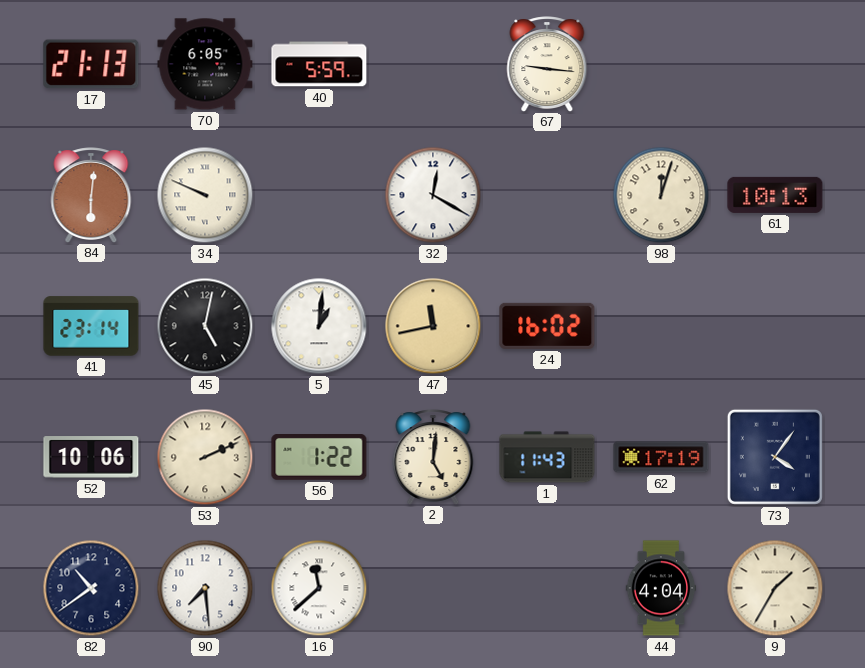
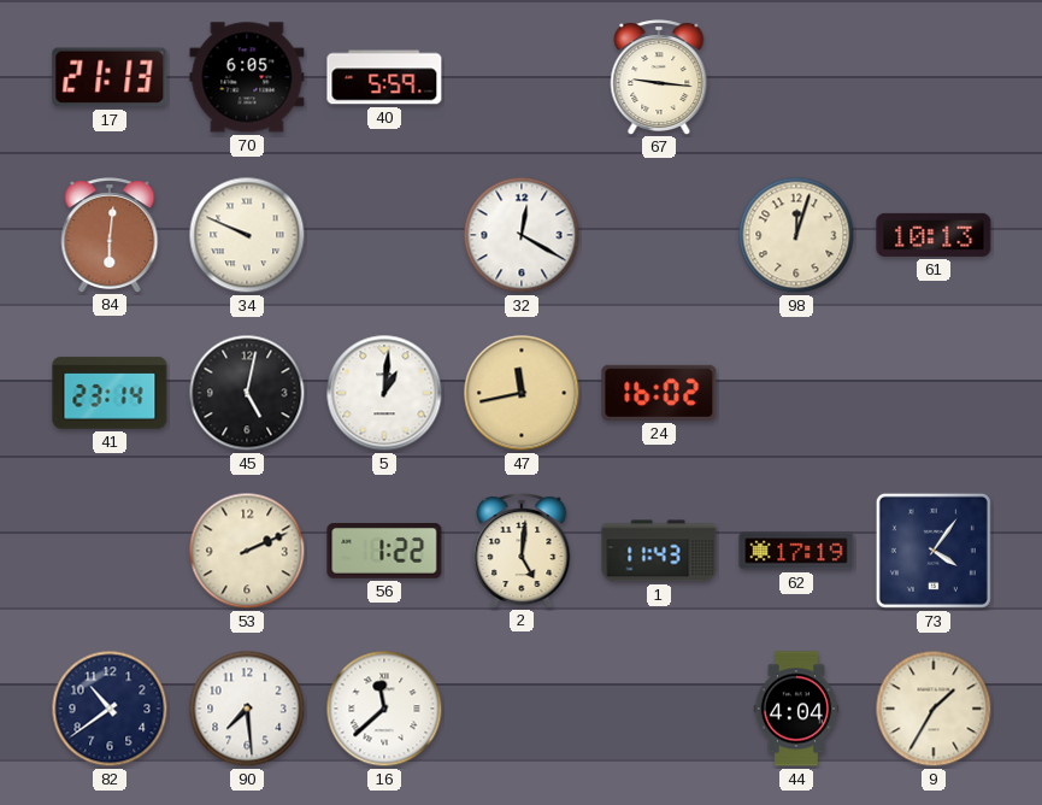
52: 10:06 -> none (91, 457)
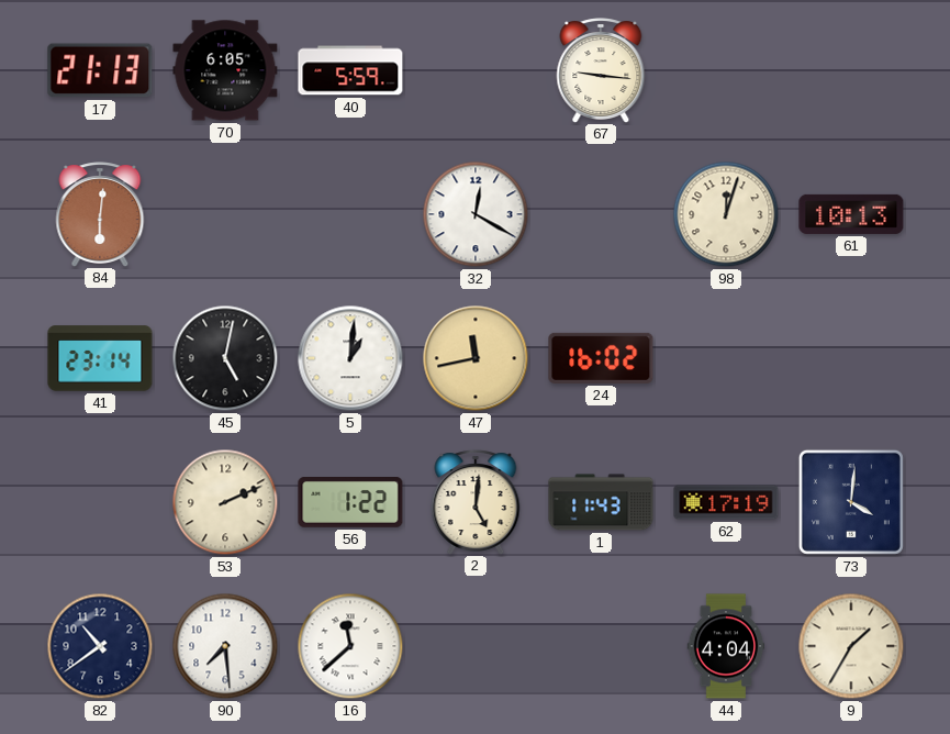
34: 9:49 -> none (247, 235)
73: 4:06 -> 4:01 (851, 502)
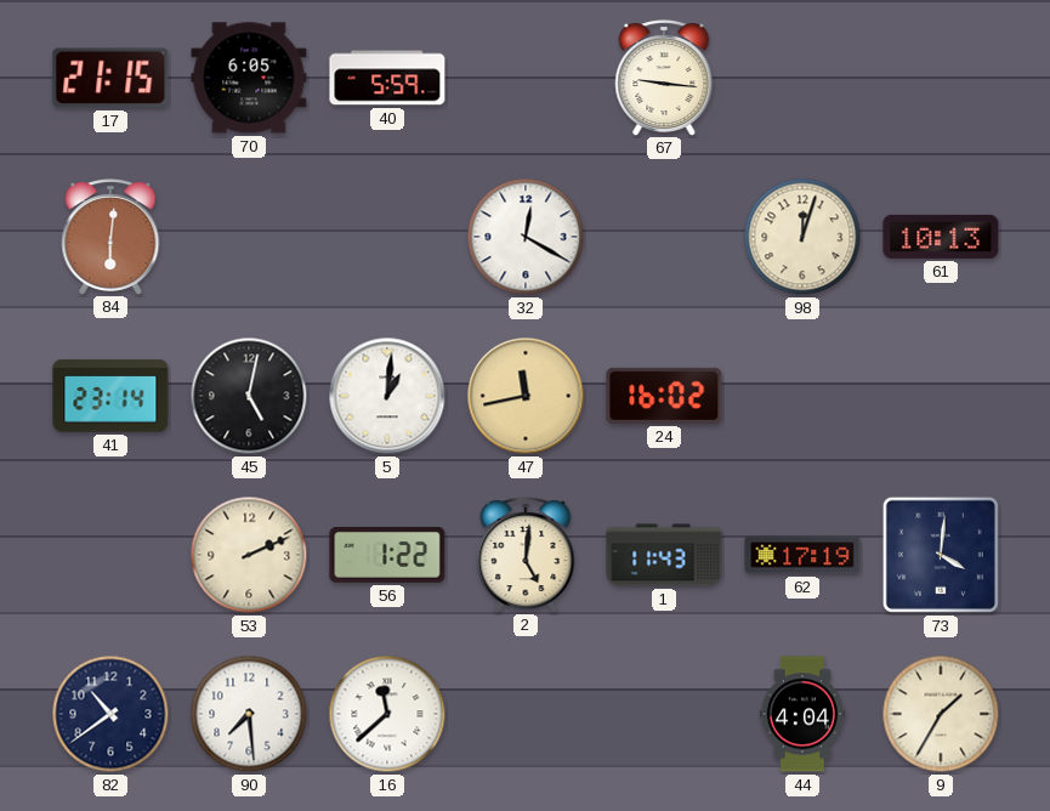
17: 21:13 -> 21:15 (110, 78)
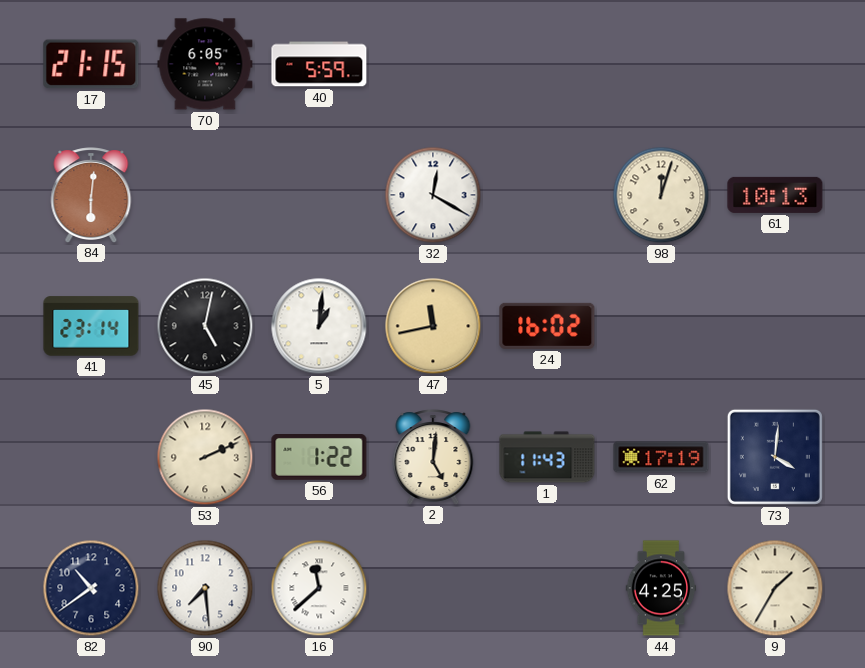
67: 9:16 -> none (664, 78)
44: 4:04 -> 4:25 (661, 588)
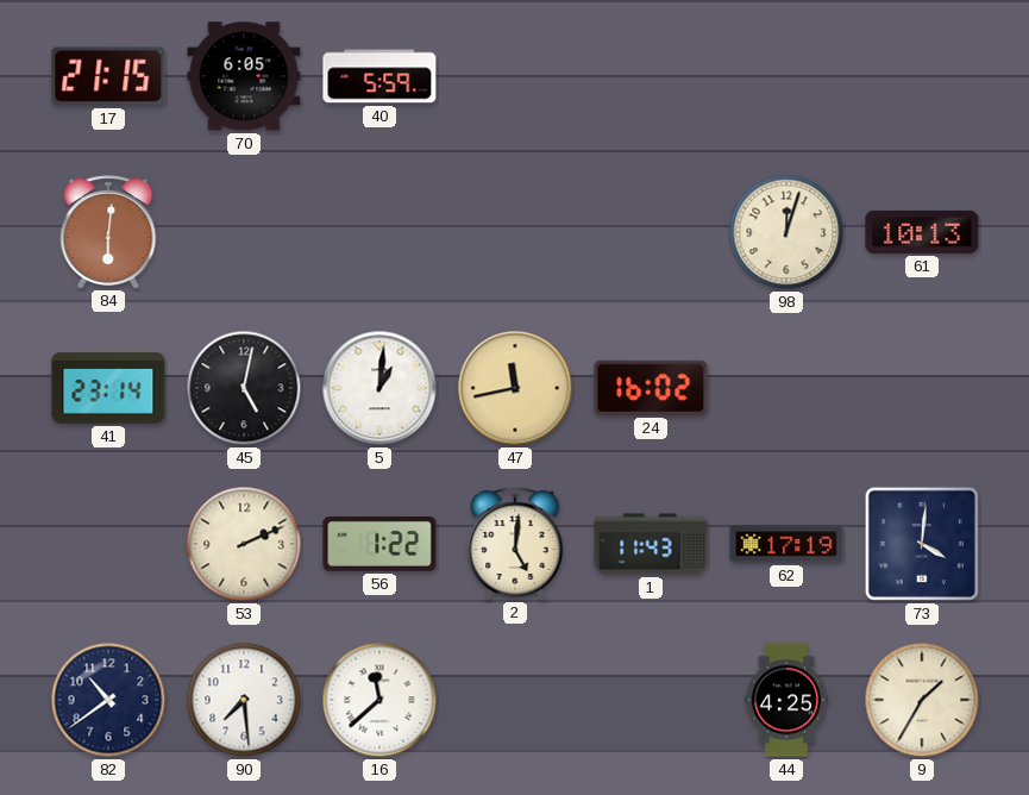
32: 12:20 -> none (433, 195)
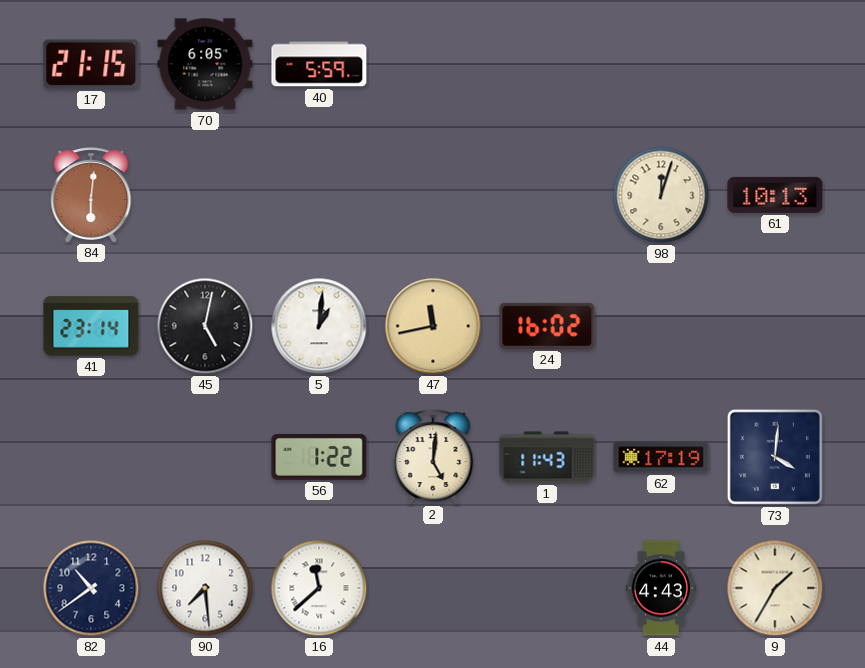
53: 2:11 -> none (244, 544)
44: 4:25 -> 4:43 (661, 588)
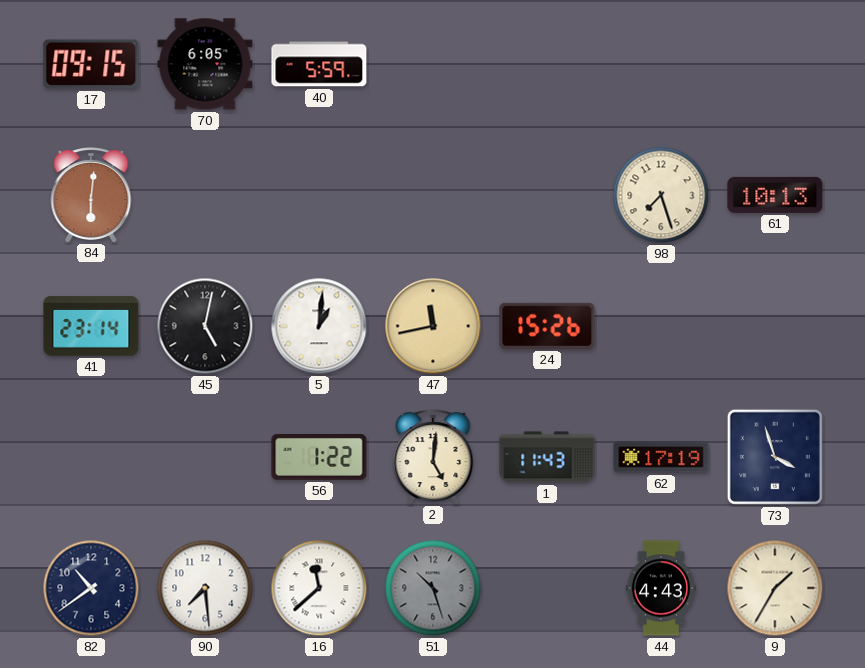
17: 21:15 -> 09:15 (91, 64)
98: 12:03 -> 7:27 (661, 195)
24: 16:02 -> 15:26 (547, 326)
73: 4:01 -> 3:57 (775, 457)
51: none -> 10:27 (433, 588)
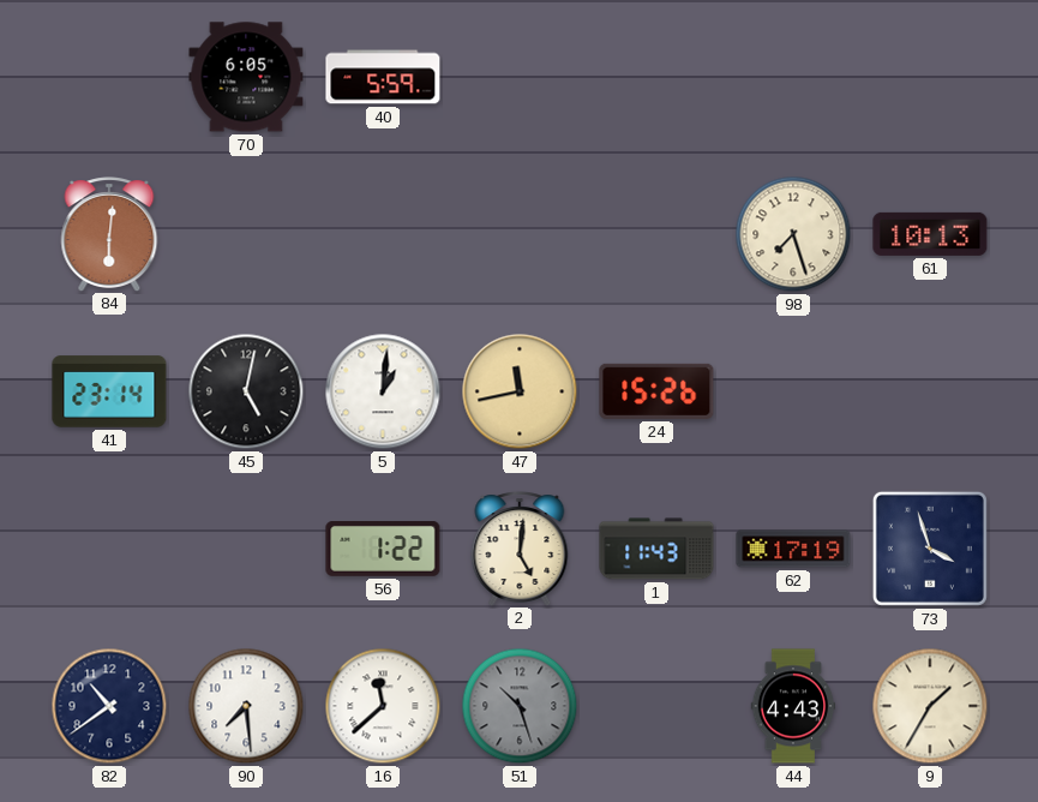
17: 09:15 -> none (91, 64)
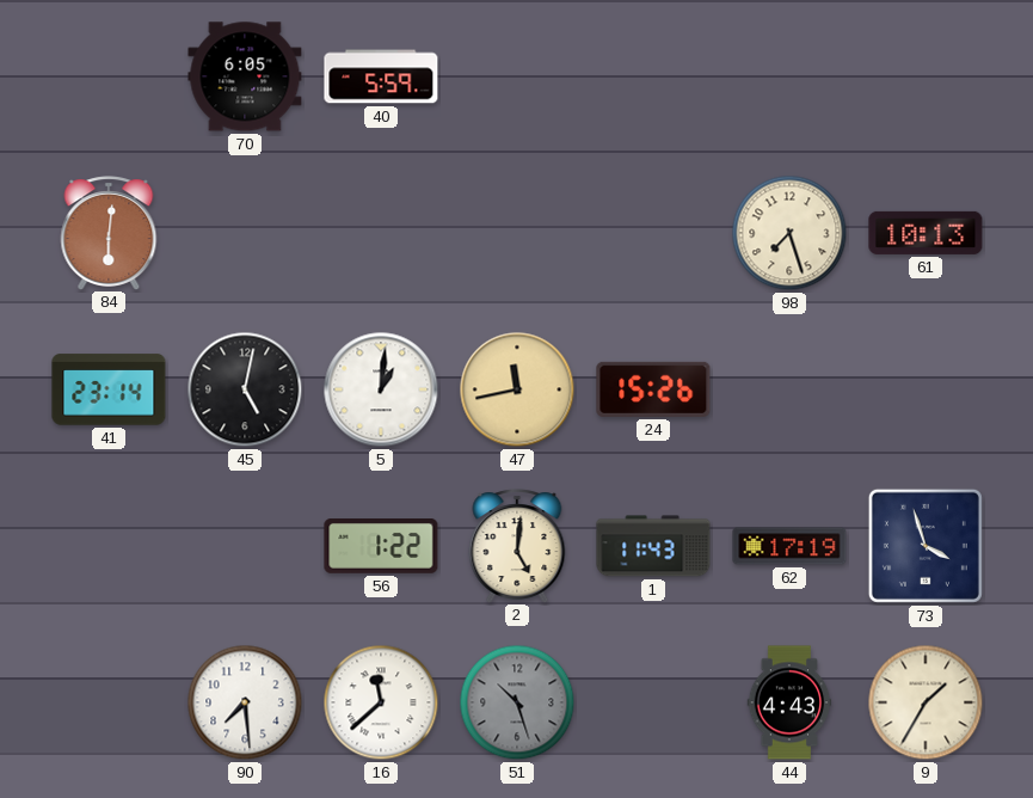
82: 10:39 -> none (109, 706)
